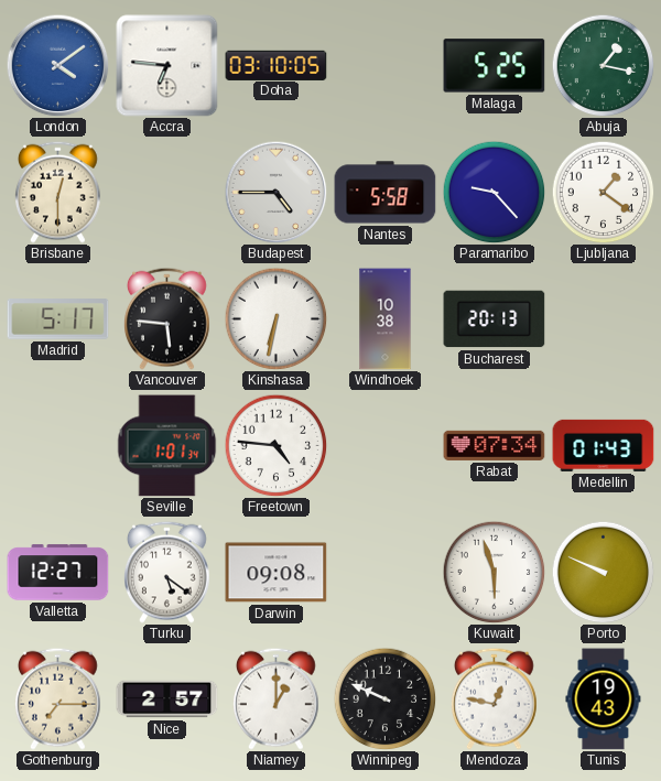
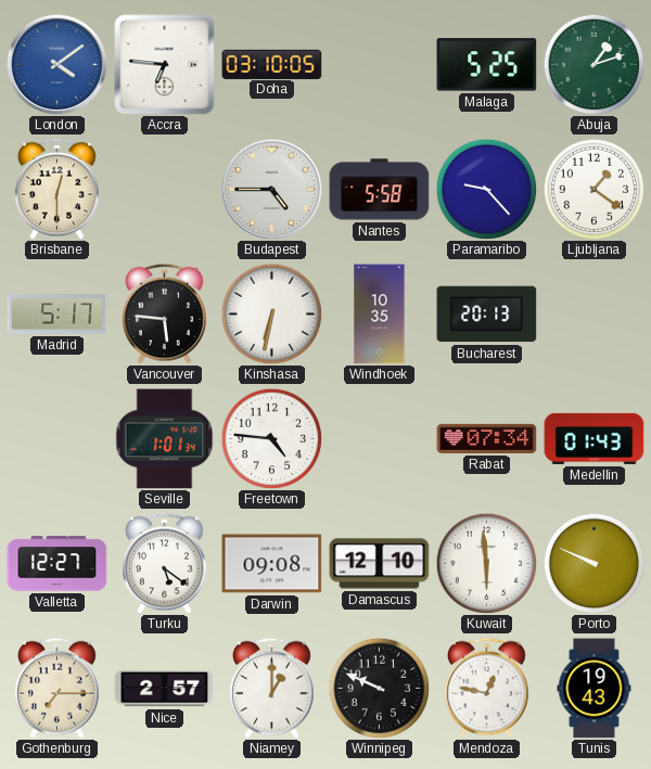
Abuja: 1:17 -> 1:12 (593, 64)
Windhoek: 10:38 -> 10:35 (380, 315)
Damascus: none -> 12:10 (380, 564)
Kuwait: 5:57 -> 5:59 (486, 563)
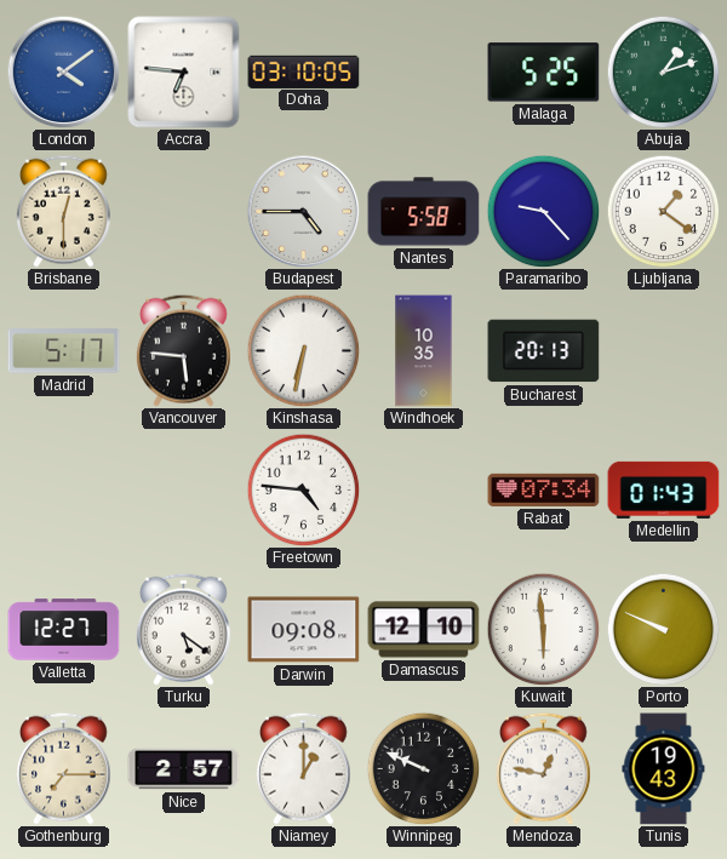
Seville: 1:01 -> none (165, 439)
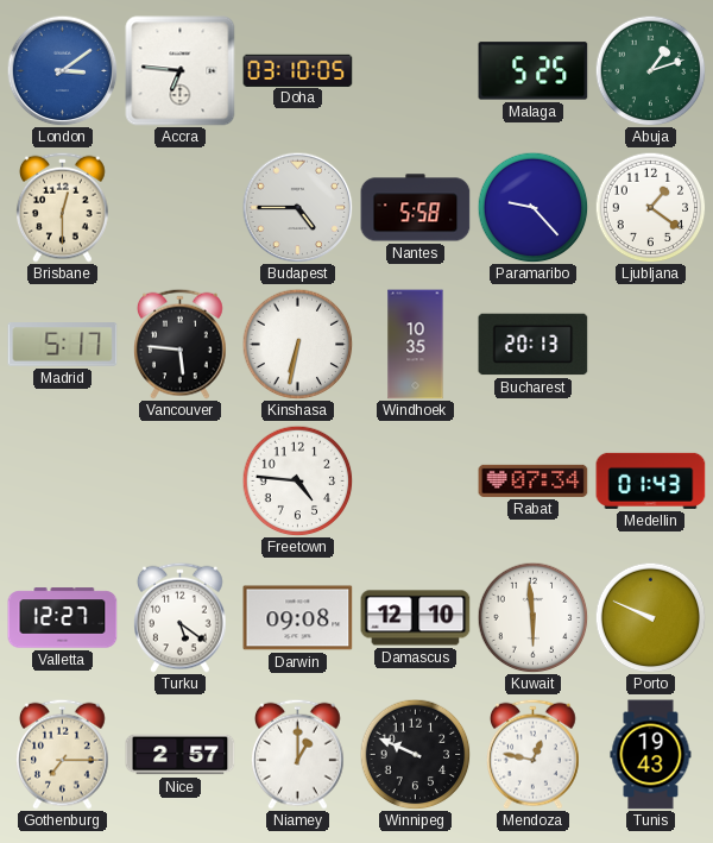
London: 4:09 -> 3:09 (62, 70)
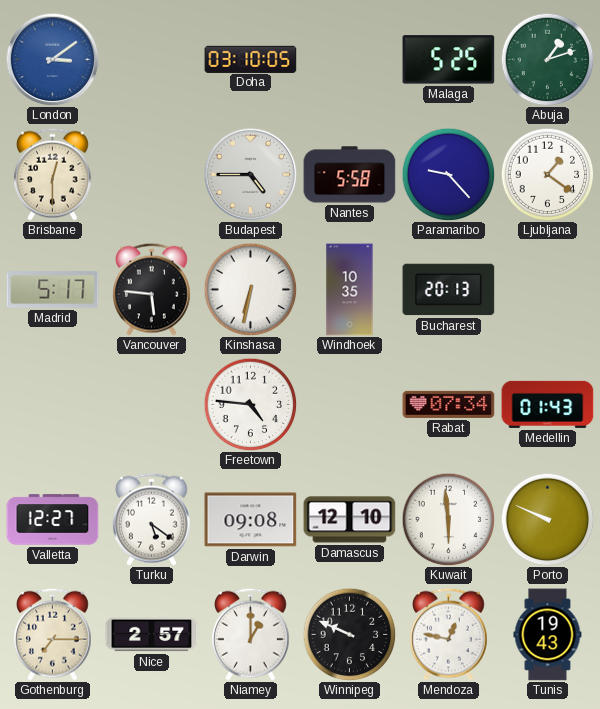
Accra: 6:46 -> none (181, 71)
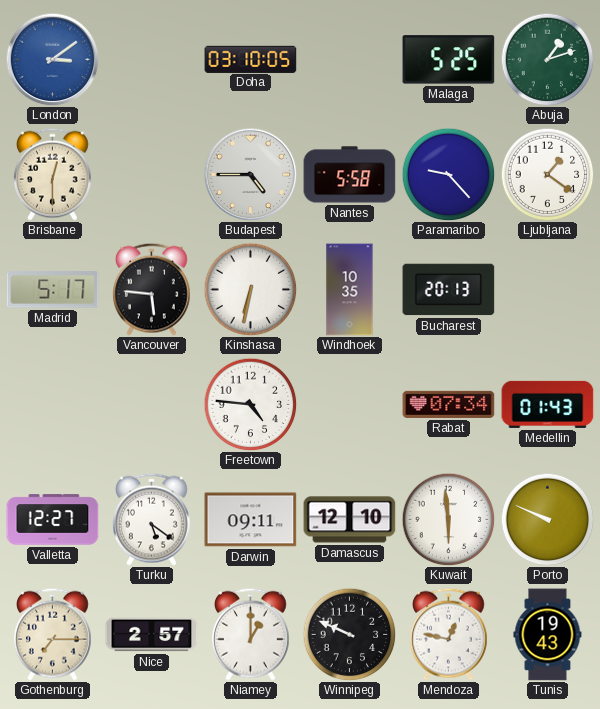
Darwin: 09:08 -> 09:11 (251, 520)
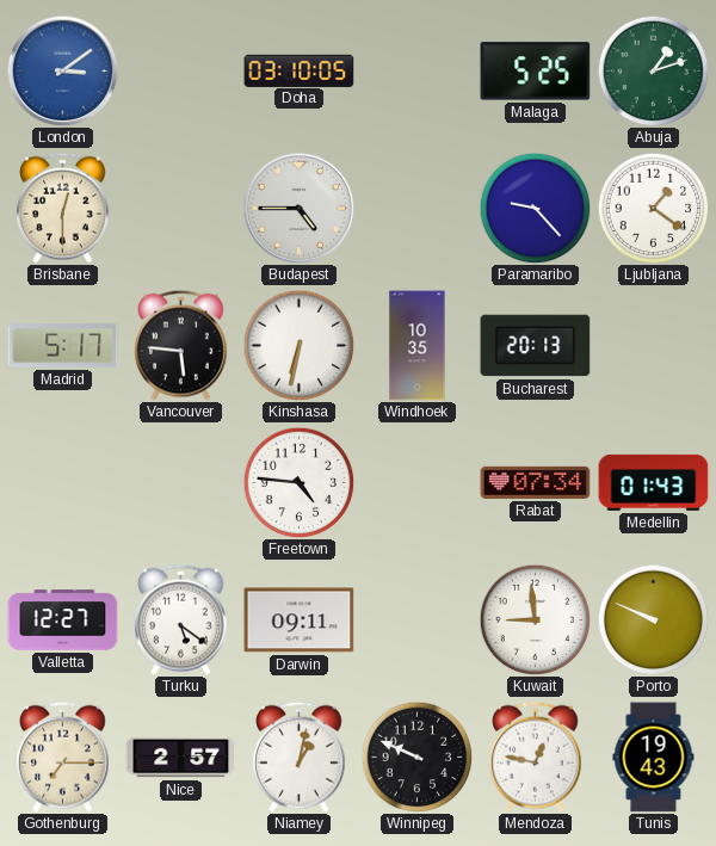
Nantes: 5:58 -> none (350, 175)
Damascus: 12:10 -> none (350, 520)
Kuwait: 5:59 -> 8:59 (535, 619)
Niamey: 1:00 -> 1:02 (300, 757)
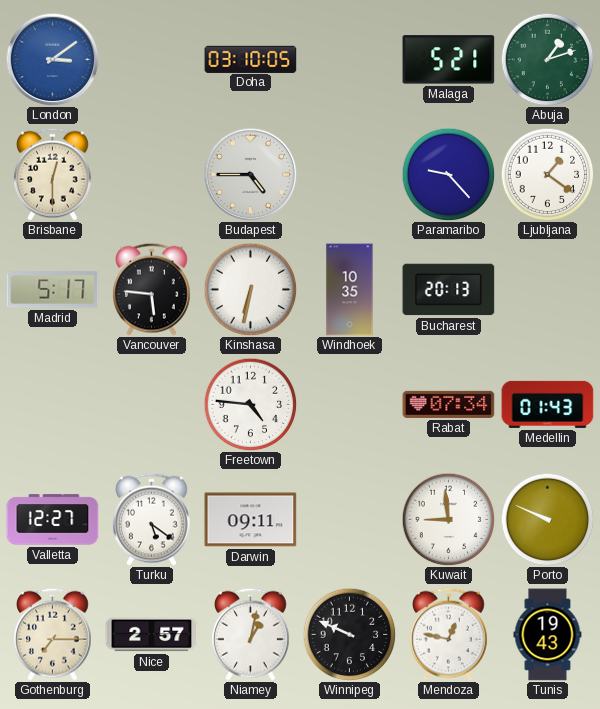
Malaga: 5:25 -> 5:21 (449, 60)
